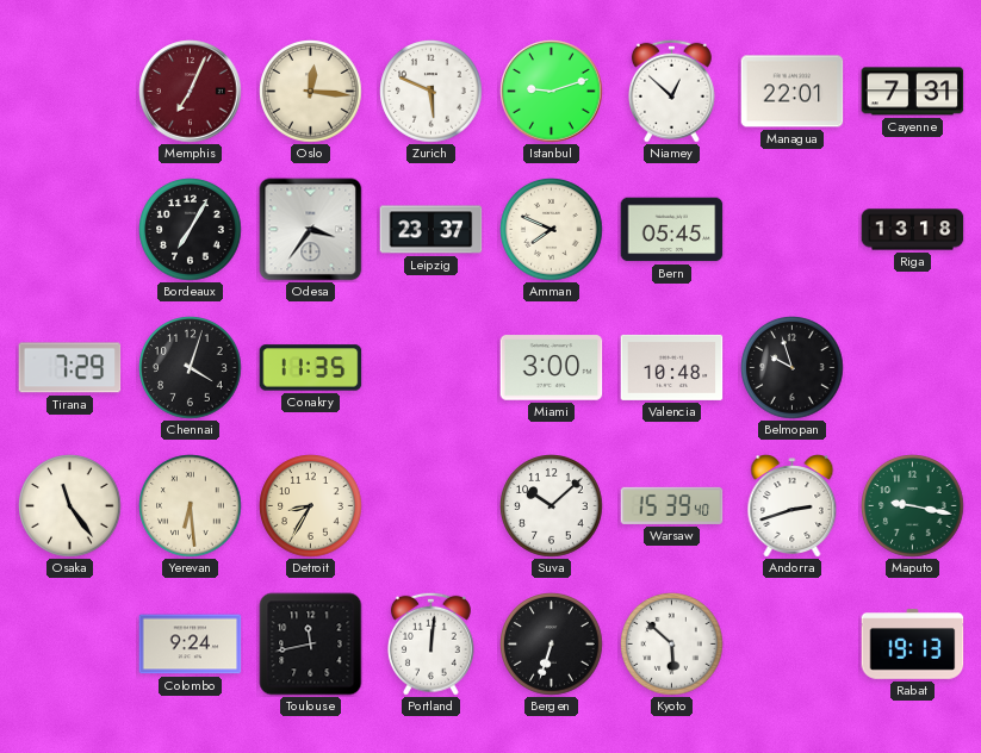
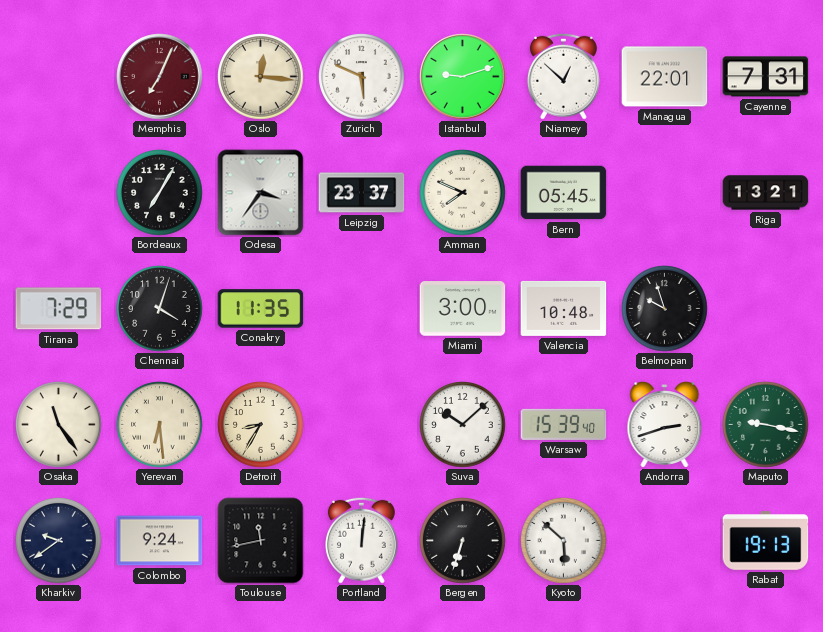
Riga: 13:18 -> 13:21 (766, 193)
Kharkiv: none -> 9:39 (59, 541)
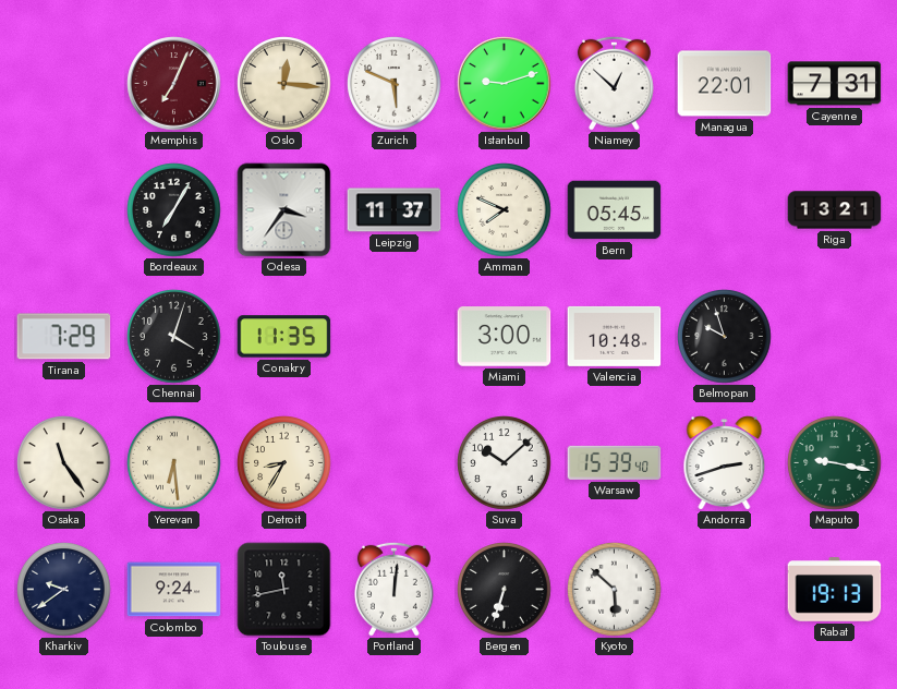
Leipzig: 23:37 -> 11:37 (395, 210)
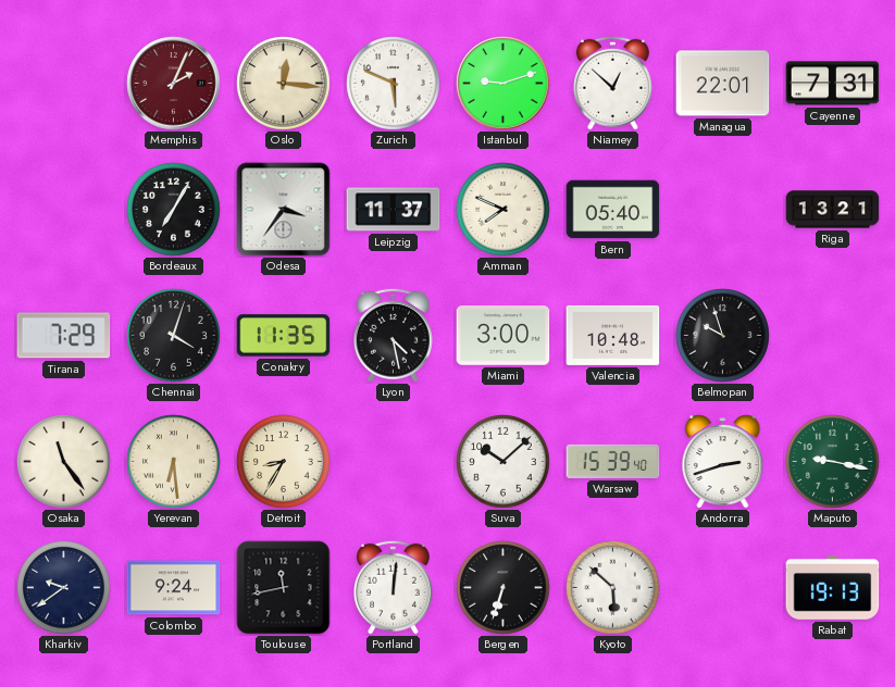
Memphis: 7:04 -> 2:04 (174, 84)
Bern: 05:45 -> 05:40 (613, 210)
Lyon: none -> 4:28 (393, 335)
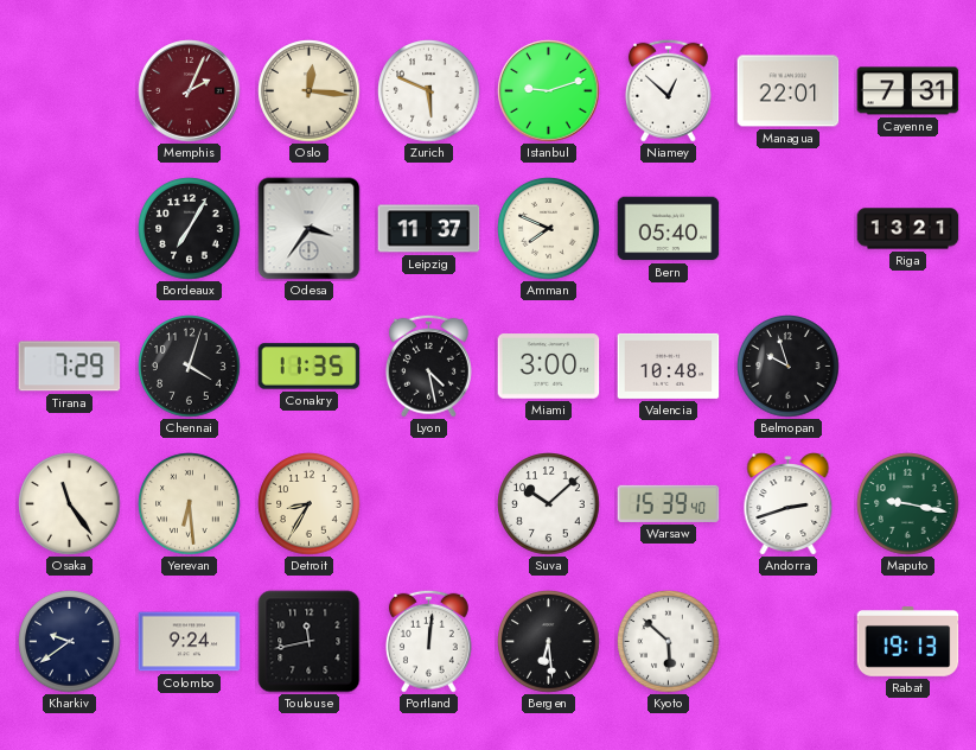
Bergen: 6:33 -> 6:29 (549, 642)
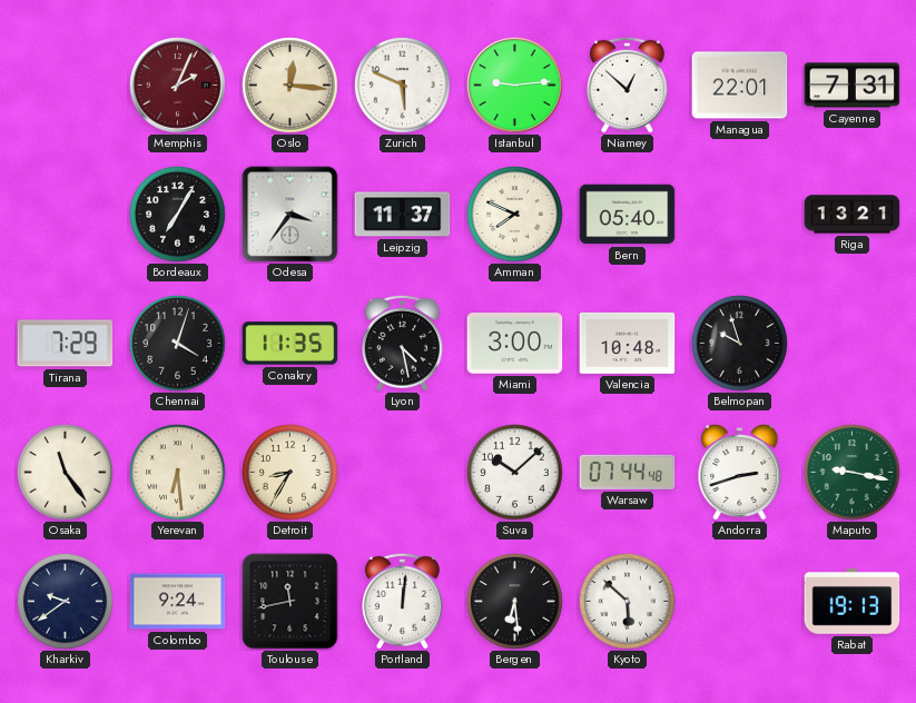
Istanbul: 9:12 -> 9:14 (515, 86)
Warsaw: 15:39 -> 07:44 (628, 472)
